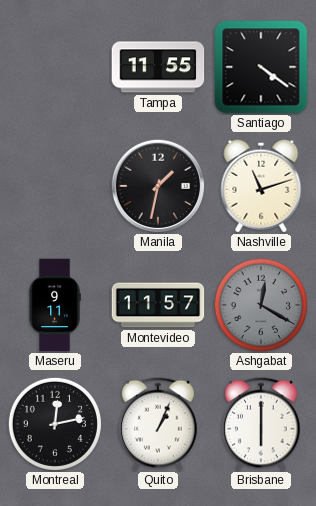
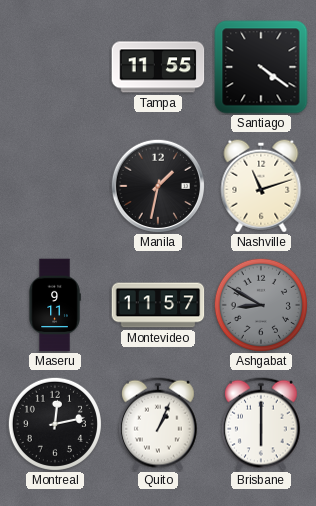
Ashgabat: 12:20 -> 8:50 (261, 305)
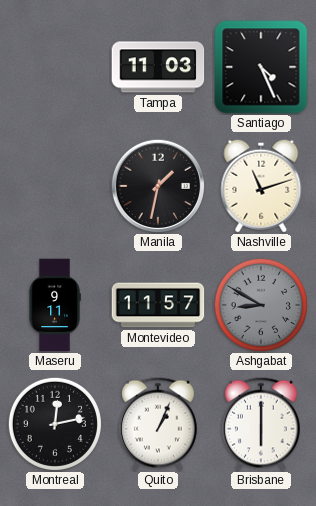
Tampa: 11:55 -> 11:03 (158, 67)
Santiago: 4:21 -> 4:26 (261, 67)
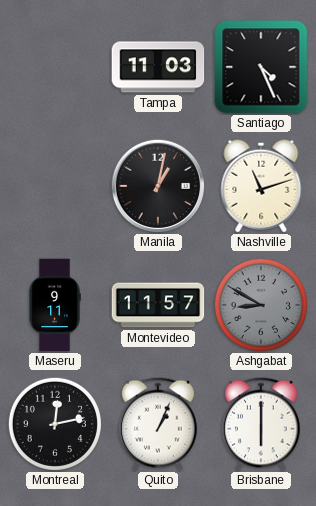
Manila: 1:32 -> 1:02 (157, 185)
